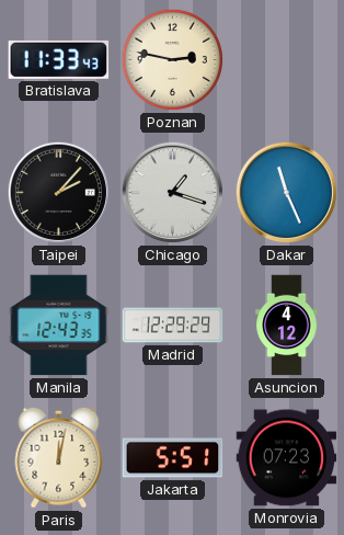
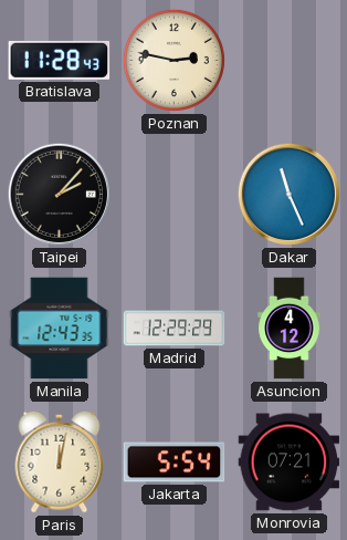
Bratislava: 11:33 -> 11:28 (60, 60)
Chicago: 1:18 -> none (172, 192)
Jakarta: 5:51 -> 5:54 (175, 463)
Monrovia: 07:23 -> 07:21 (290, 463)
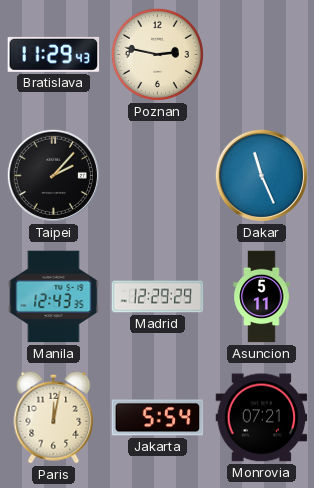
Bratislava: 11:28 -> 11:29 (54, 54)
Asuncion: 4:12 -> 5:11 (262, 297)
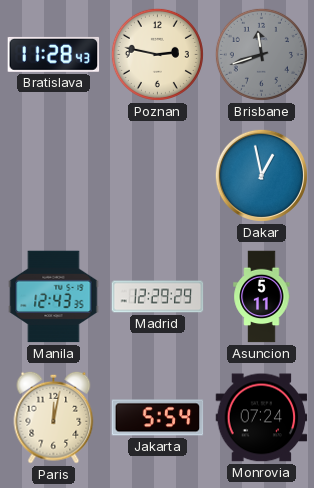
Bratislava: 11:29 -> 11:28 (54, 54)
Brisbane: none -> 11:42 (261, 54)
Taipei: 2:07 -> none (53, 175)
Dakar: 11:26 -> 12:58 (261, 175)
Monrovia: 07:21 -> 07:24 (262, 418)
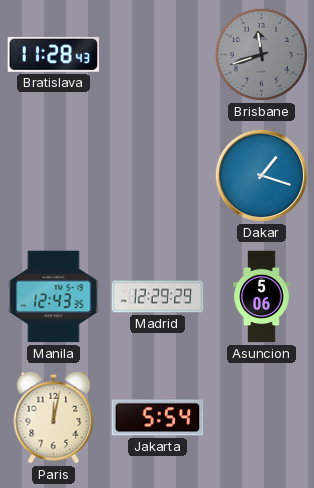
Poznan: 2:47 -> none (157, 54)
Dakar: 12:58 -> 1:18 (261, 175)
Asuncion: 5:11 -> 5:06 (262, 297)
Monrovia: 07:24 -> none (262, 418)
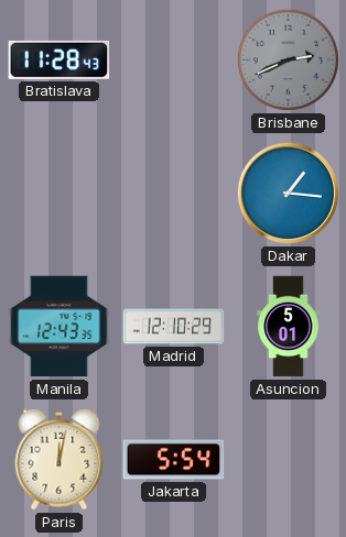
Brisbane: 11:42 -> 2:41 (288, 59)
Dakar: 1:18 -> 1:16 (288, 193)
Madrid: 12:29 -> 12:10 (174, 327)
Asuncion: 5:06 -> 5:01 (289, 327)
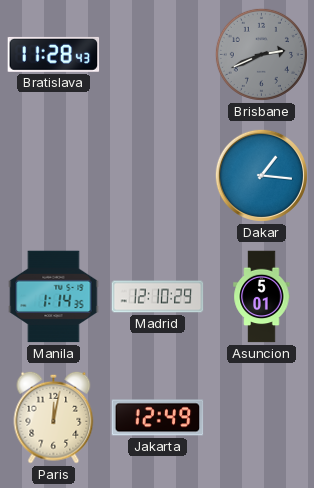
Manila: 12:43 -> 1:14 (54, 297)
Jakarta: 5:54 -> 12:49 (158, 418)
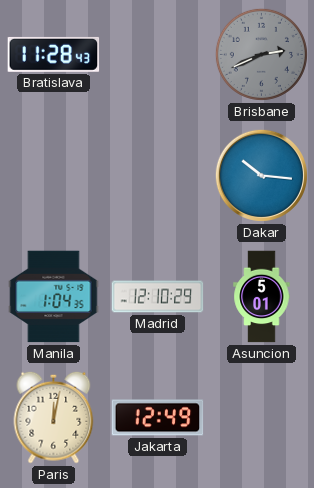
Dakar: 1:16 -> 10:16 (261, 175)
Manila: 1:14 -> 1:04 (54, 297)
